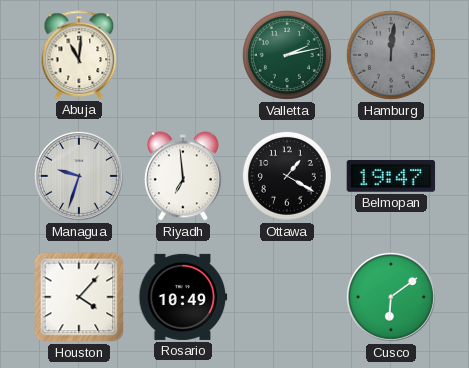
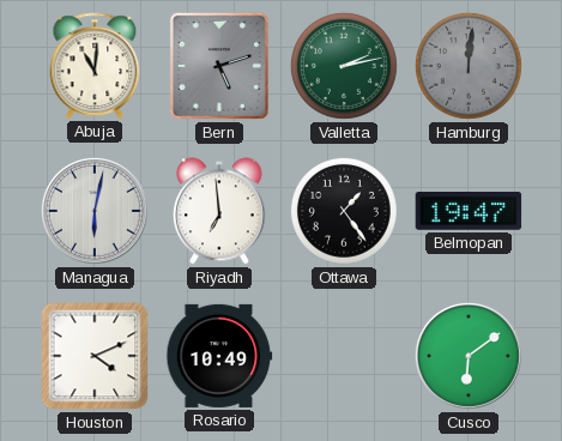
Bern: none -> 5:12 (219, 66)
Managua: 9:33 -> 6:02 (95, 211)
Ottawa: 1:20 -> 1:24 (344, 211)
Houston: 4:07 -> 4:11 (95, 356)
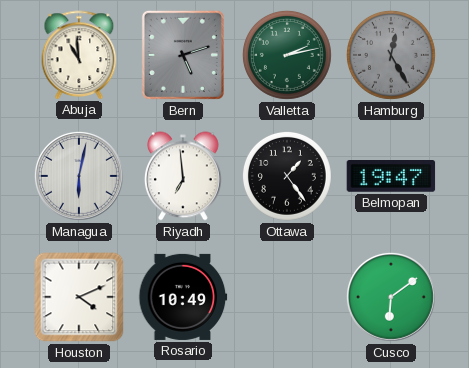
Abuja: 11:01 -> 10:59 (79, 55)
Hamburg: 12:01 -> 12:25 (391, 55)
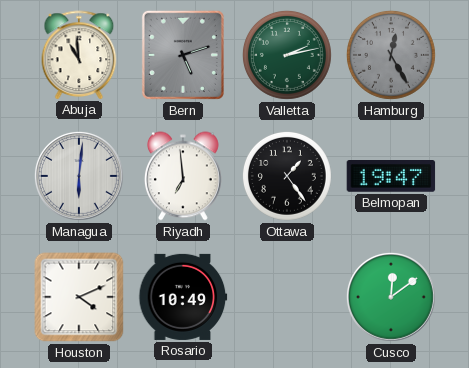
Managua: 6:02 -> 6:01 (79, 176)
Cusco: 6:09 -> 12:09 (391, 297)
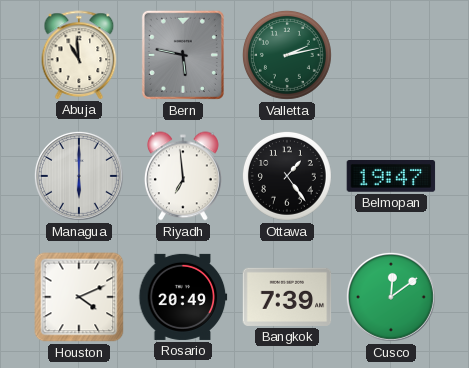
Bern: 5:12 -> 5:47 (183, 55)
Hamburg: 12:25 -> none (391, 55)
Managua: 6:01 -> 6:00 (79, 176)
Rosario: 10:49 -> 20:49 (183, 297)
Bangkok: none -> 7:39 (287, 297)
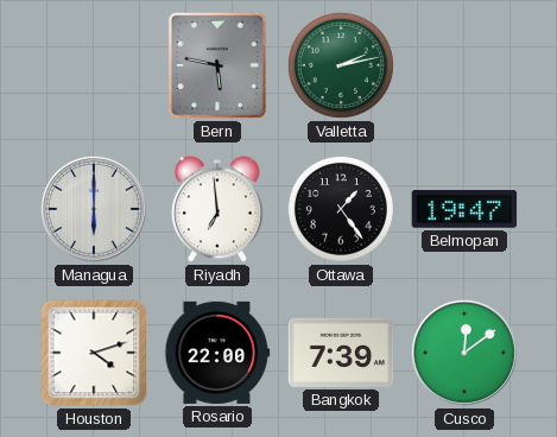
Abuja: 10:59 -> none (79, 55)
Houston: 4:11 -> 4:12 (94, 353)
Rosario: 20:49 -> 22:00 (217, 353)
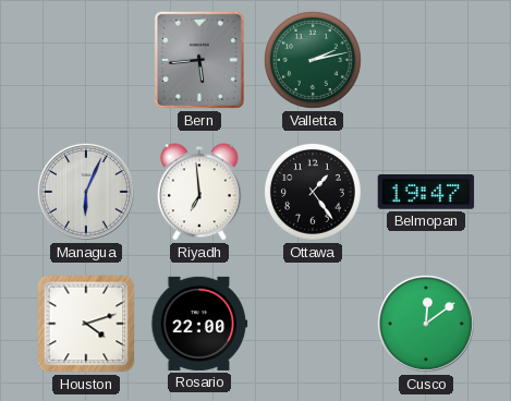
Bern: 5:47 -> 5:44 (199, 60)
Managua: 6:00 -> 6:04 (86, 192)
Bangkok: 7:39 -> none (341, 353)
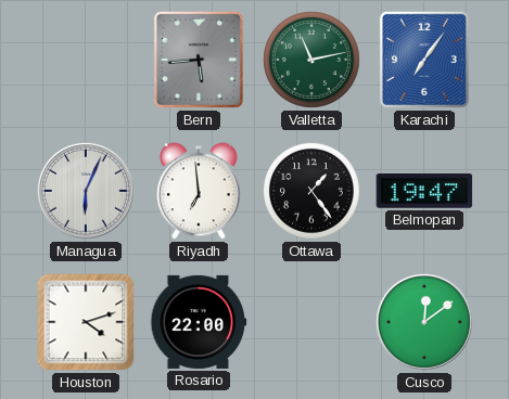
Valletta: 2:13 -> 11:13 (311, 60)
Karachi: none -> 7:06 (424, 60)
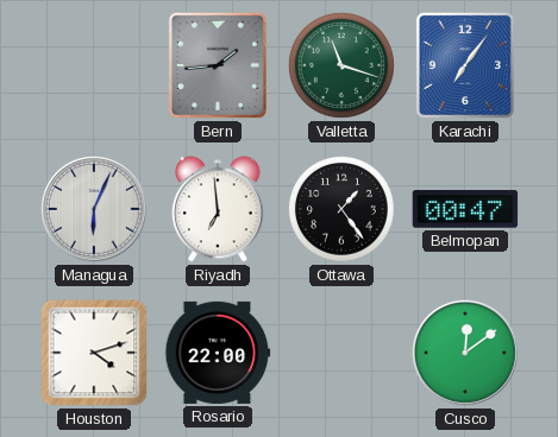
Bern: 5:44 -> 1:44 (218, 65)
Valletta: 11:13 -> 11:18 (341, 65)
Belmopan: 19:47 -> 00:47 (465, 209)
